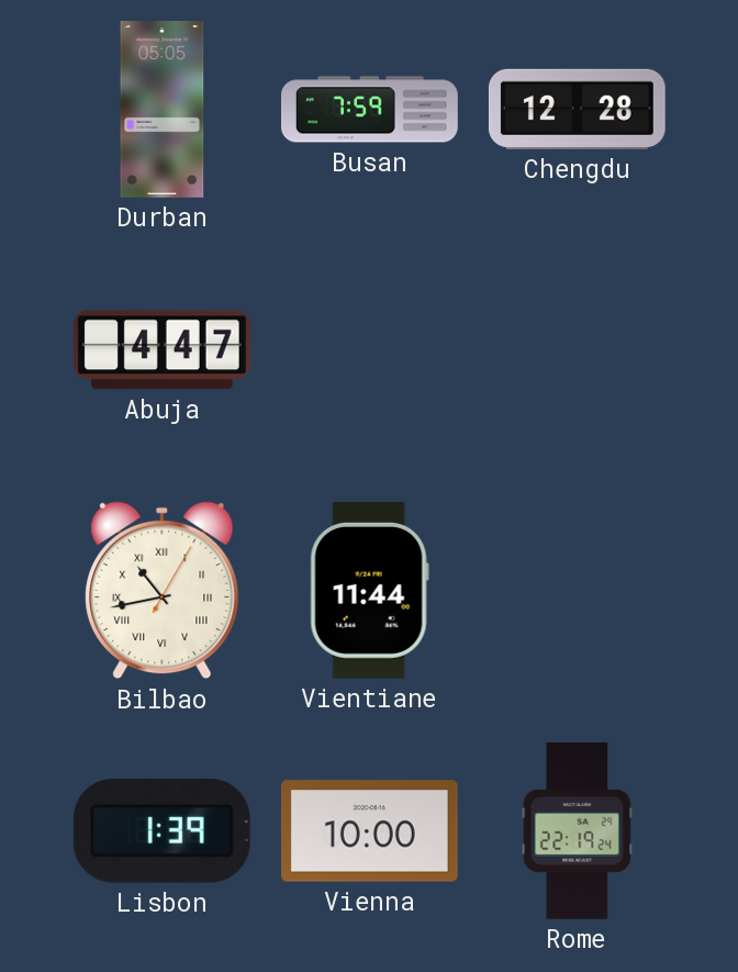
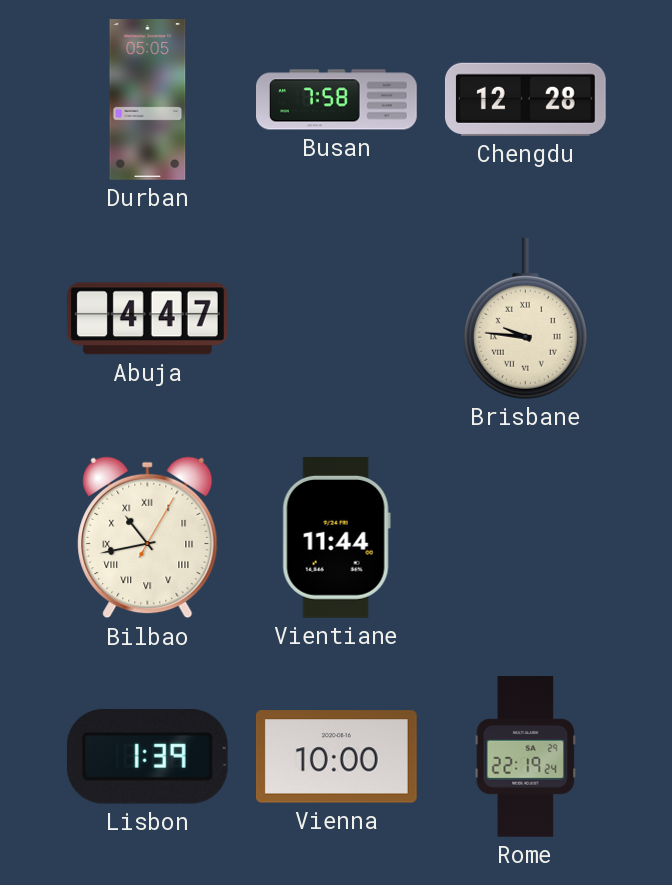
Busan: 7:59 -> 7:58 (337, 100)
Brisbane: none -> 9:46 (525, 318)
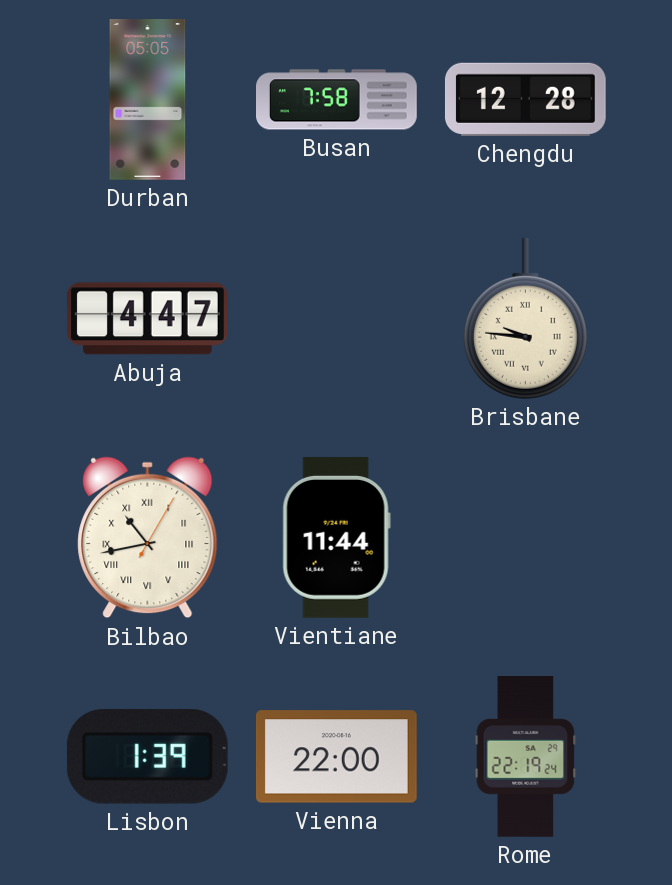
Vienna: 10:00 -> 22:00 (336, 757)
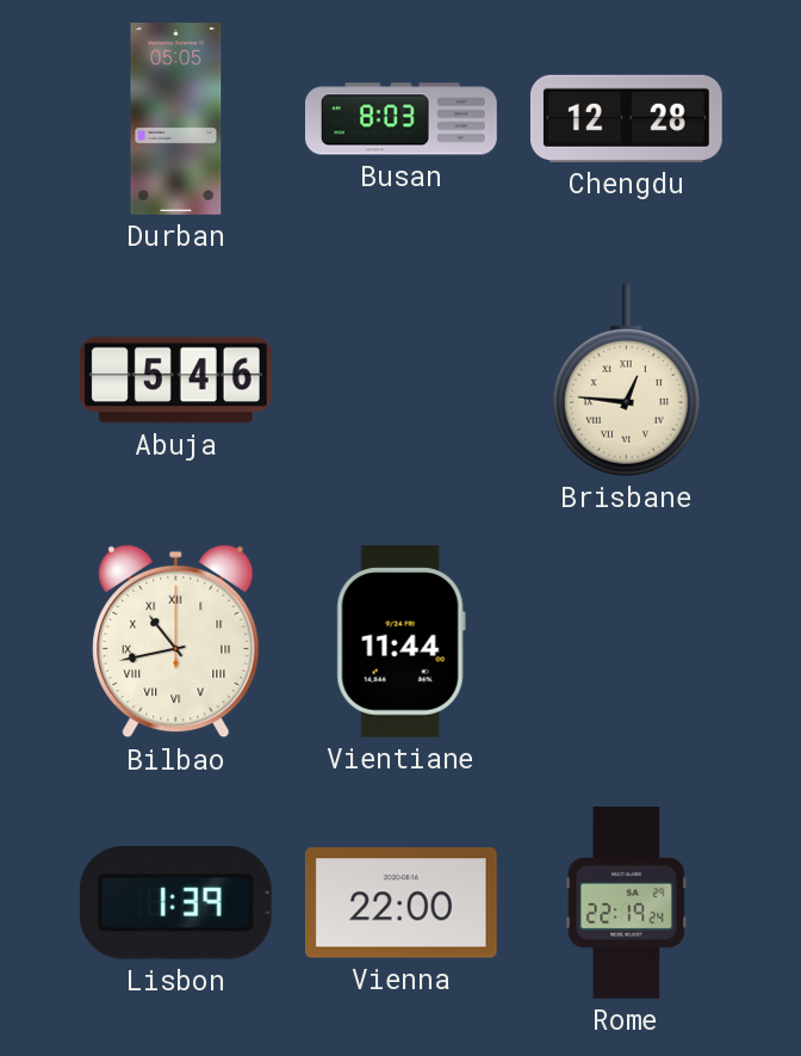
Busan: 7:58 -> 8:03 (402, 119)
Abuja: 4:47 -> 5:46 (175, 381)
Brisbane: 9:46 -> 12:46 (626, 379)
Bilbao: 10:43:05 -> 10:43:00 (176, 642)
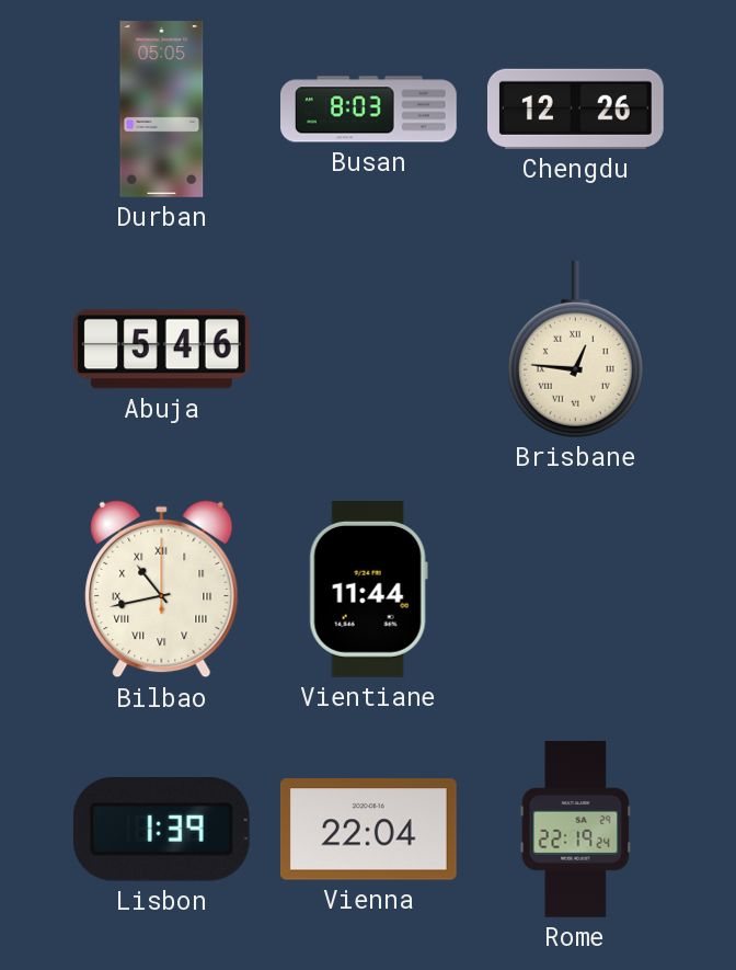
Chengdu: 12:28 -> 12:26 (575, 109)
Vienna: 22:00 -> 22:04 (368, 830)
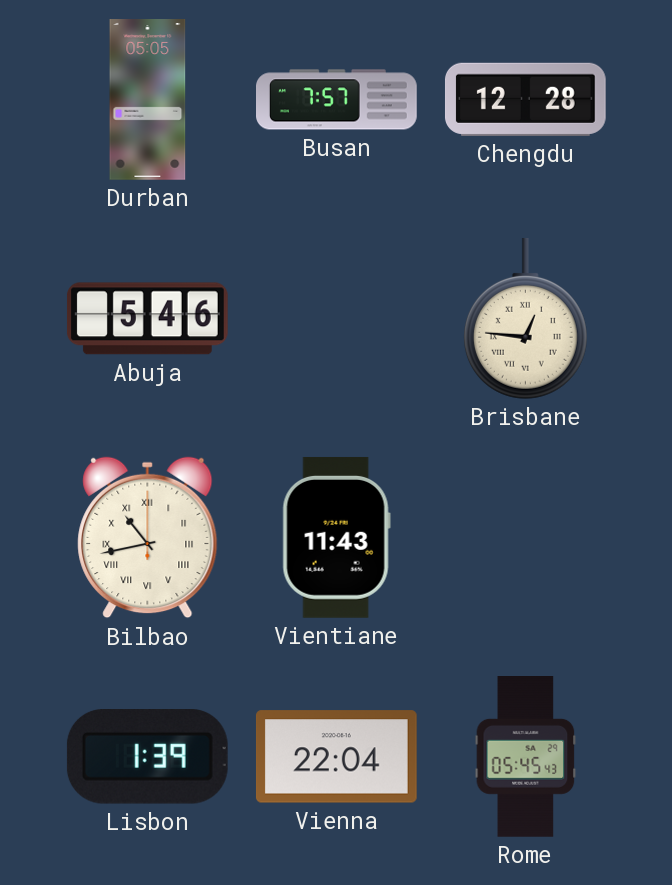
Busan: 8:03 -> 7:57 (337, 100)
Chengdu: 12:26 -> 12:28 (525, 99)
Vientiane: 11:44 -> 11:43 (336, 537)
Rome: 22:19 -> 05:45 (526, 757)
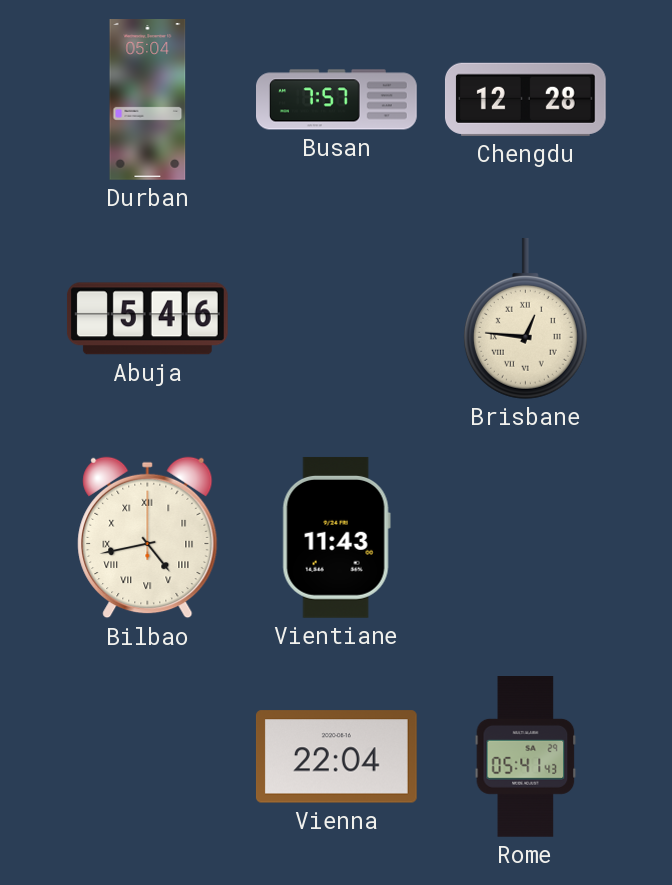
Durban: 05:05 -> 05:04 (148, 100)
Bilbao: 10:43 -> 4:43 (148, 538)
Lisbon: 1:39 -> none (147, 757)
Rome: 05:45 -> 05:41 (526, 757)
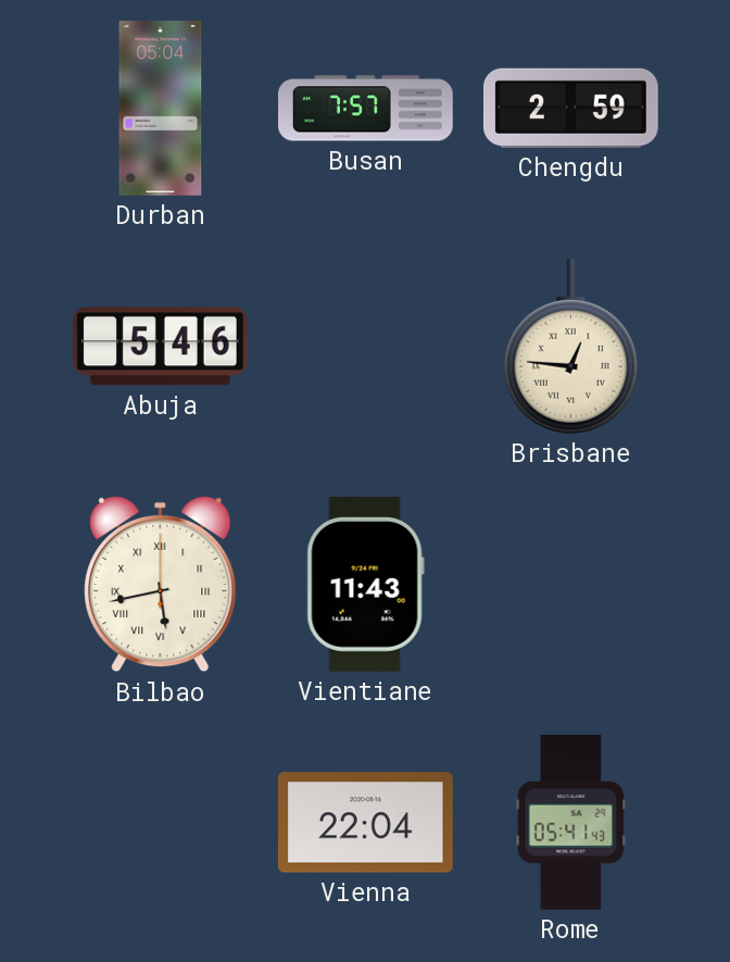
Chengdu: 12:28 -> 2:59 (570, 108)
Bilbao: 4:43 -> 5:43 (161, 585)
